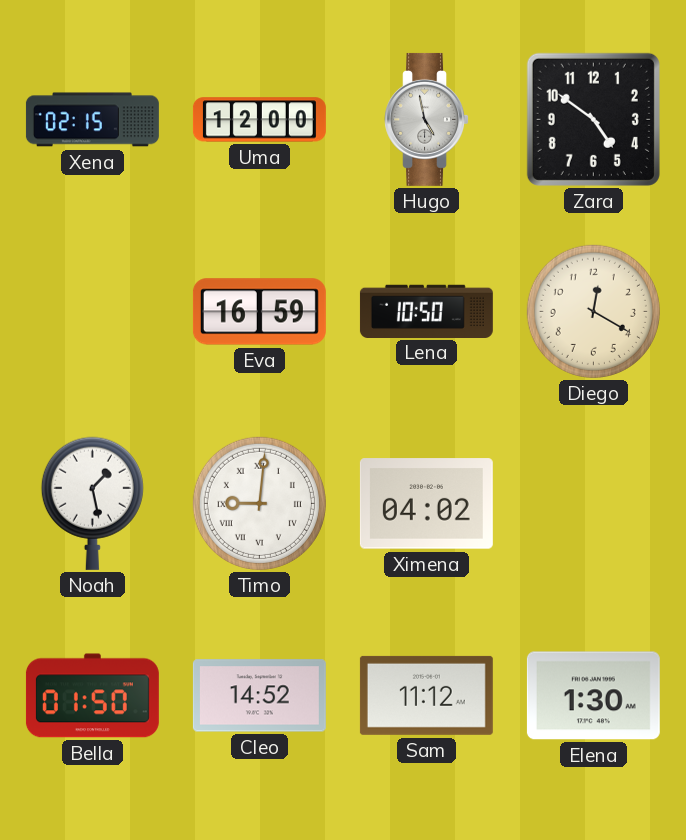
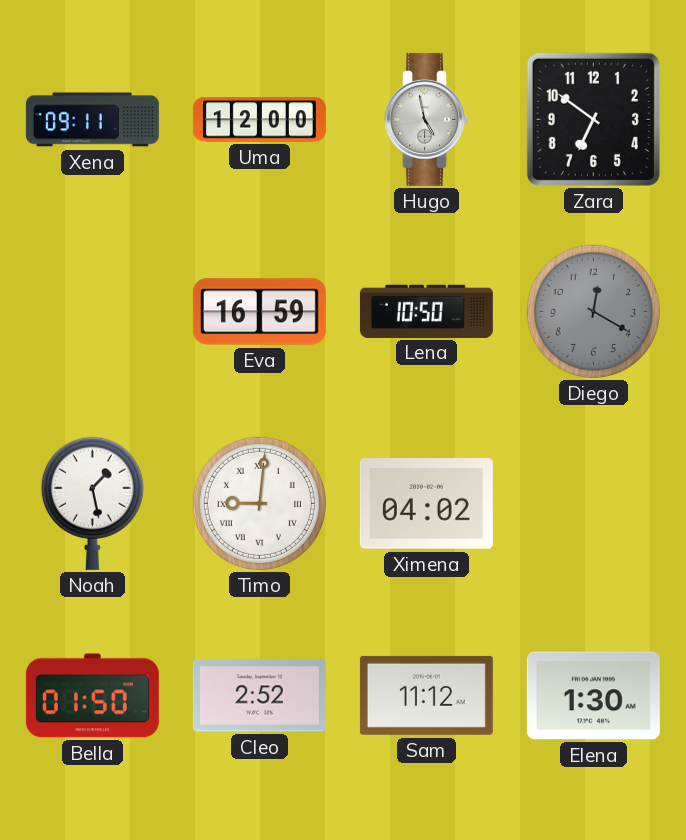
Xena: 02:15 -> 09:11 (92, 120)
Zara: 4:51 -> 6:51 (593, 119)
Diego dial: cream -> grey (593, 311)
Cleo: 14:52 -> 2:52 (259, 696)
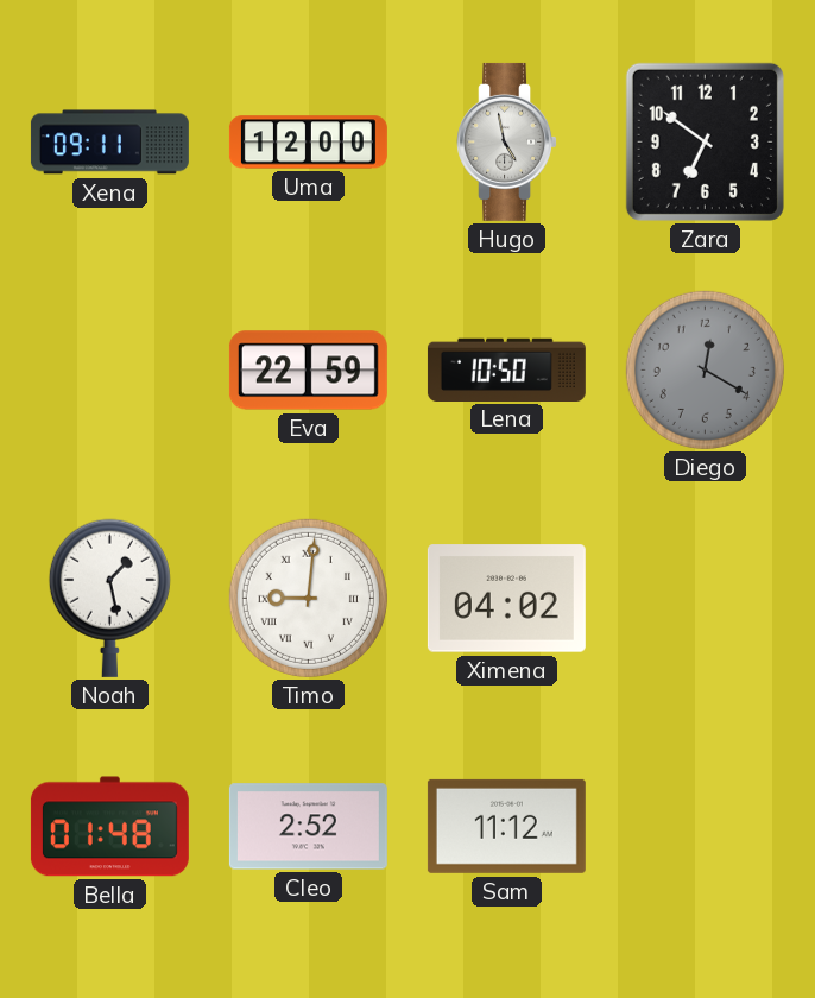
Eva: 16:59 -> 22:59 (308, 371)
Bella: 01:50 -> 01:48 (109, 827)
Elena: 1:30 -> none (593, 696)
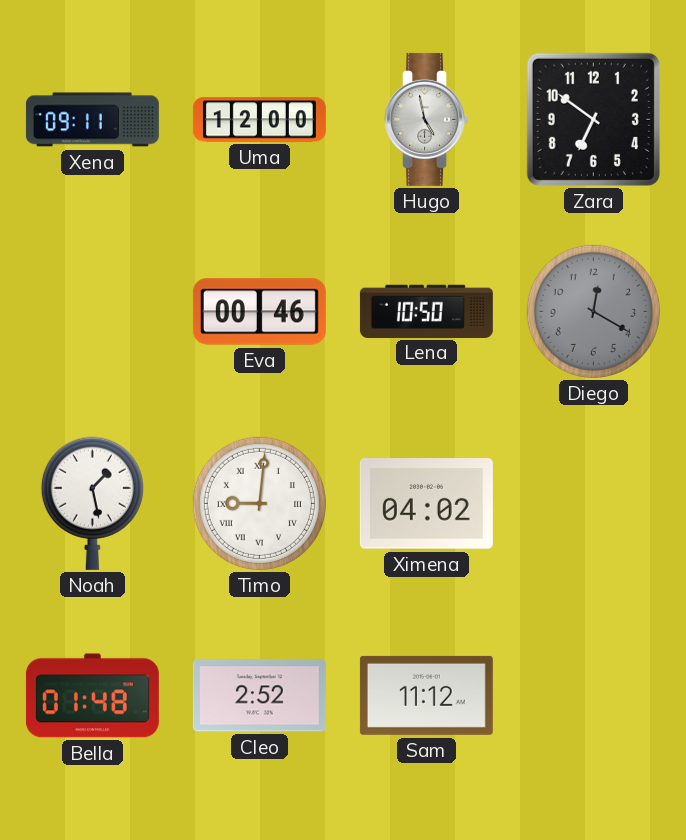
Eva: 22:59 -> 00:46 (259, 312)
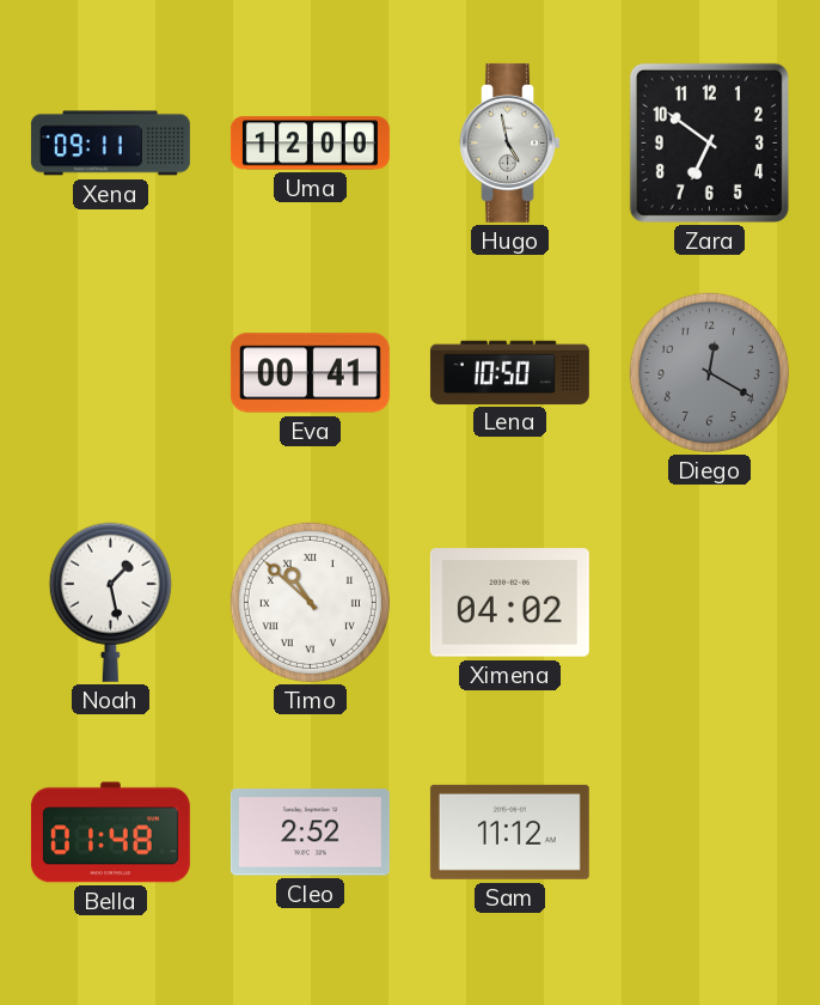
Eva: 00:46 -> 00:41 (310, 373)
Timo: 9:01 -> 10:52 (310, 602)
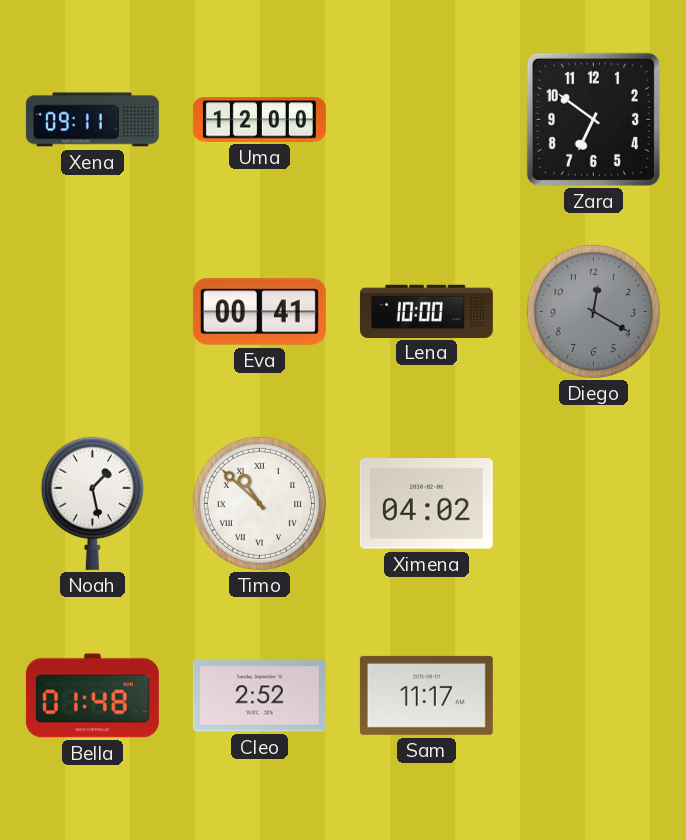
Hugo: 4:58 -> none (509, 142)
Lena: 10:50 -> 10:00 (426, 311)
Sam: 11:12 -> 11:17 (426, 695)
